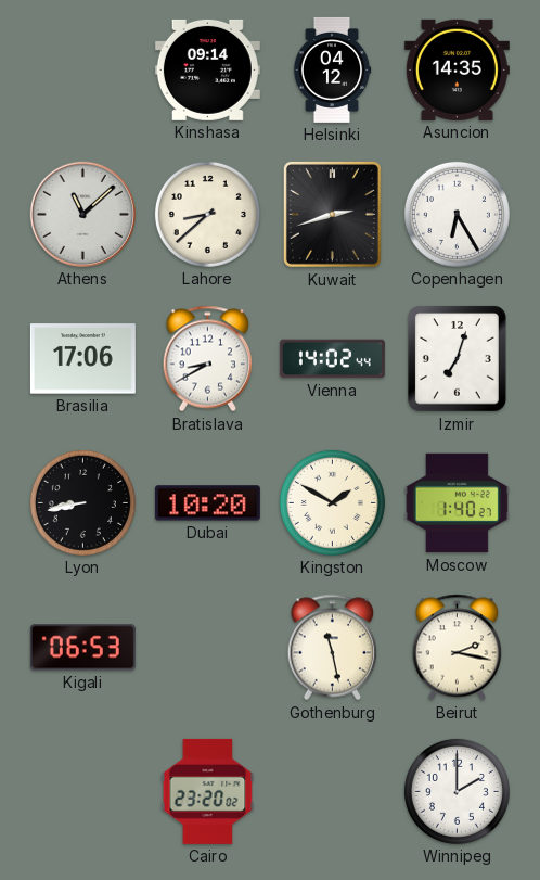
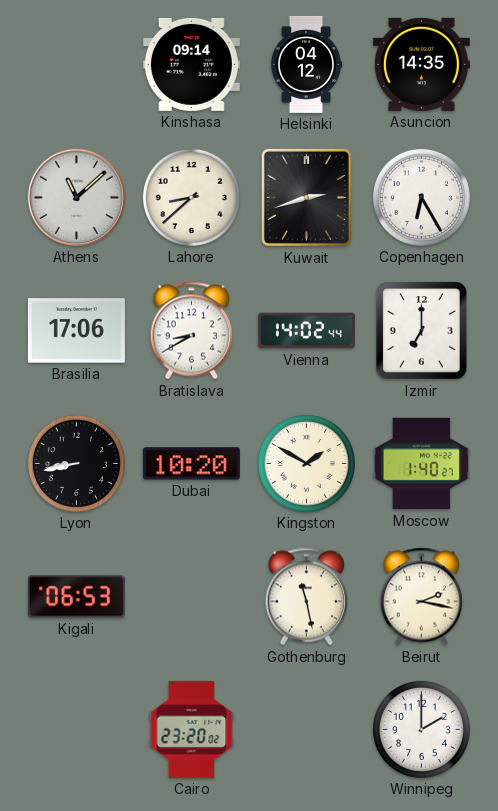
Izmir: 7:03 -> 7:00 (421, 331)
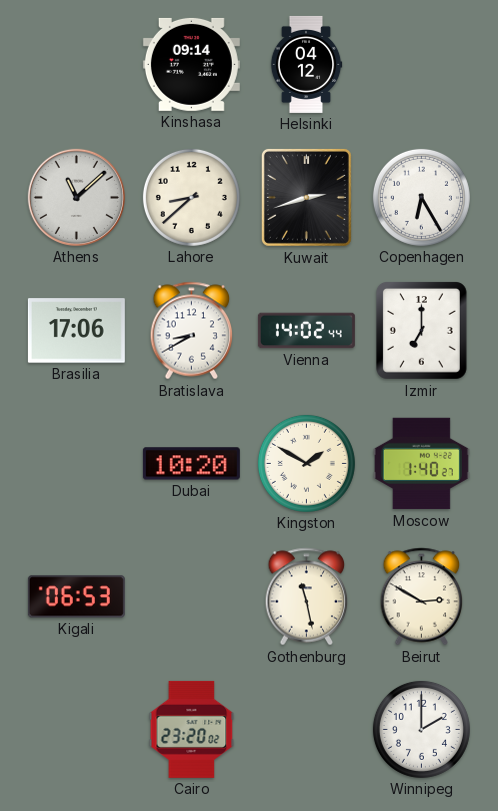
Asuncion: 14:35 -> none (421, 64)
Lyon: 8:43 -> none (76, 463)
Beirut: 2:17 -> 2:50 (422, 597)
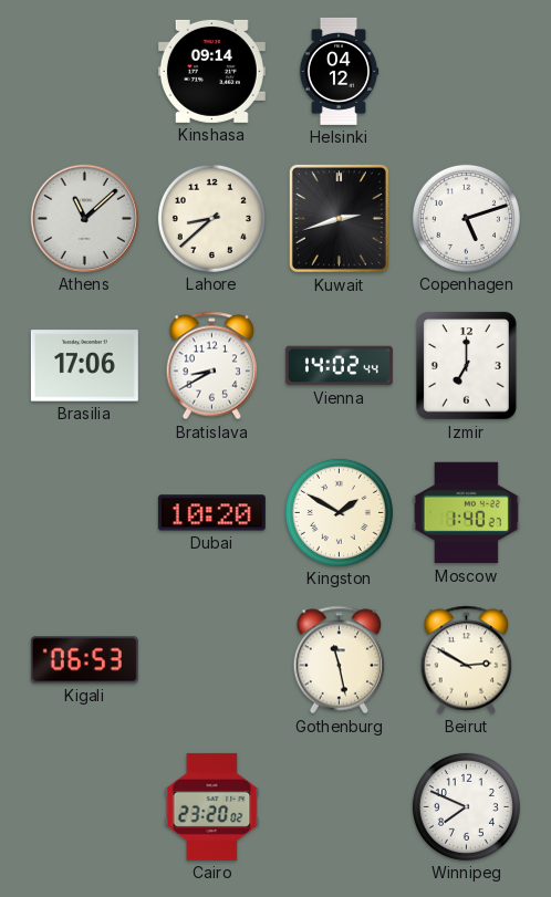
Copenhagen: 6:25 -> 5:12 (466, 218)
Winnipeg: 2:00 -> 7:49 (466, 806)
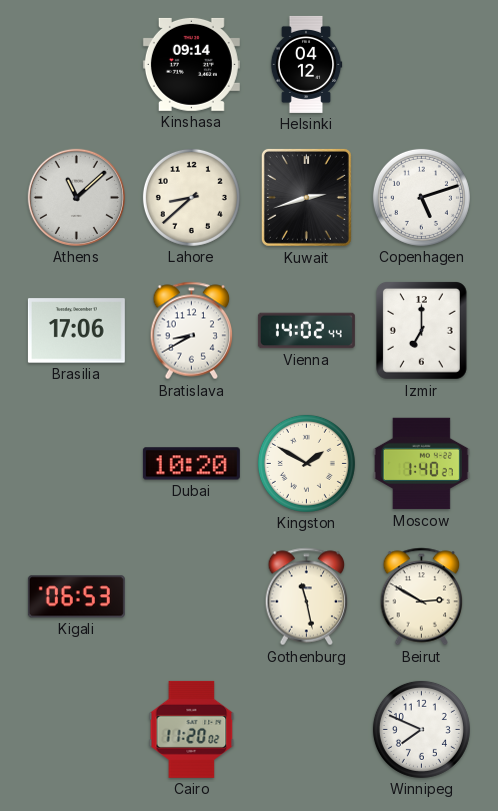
Cairo: 23:20 -> 11:20 (192, 729)
